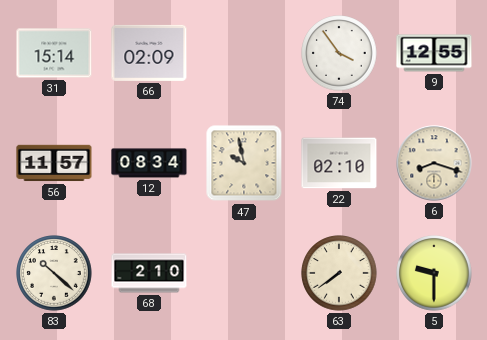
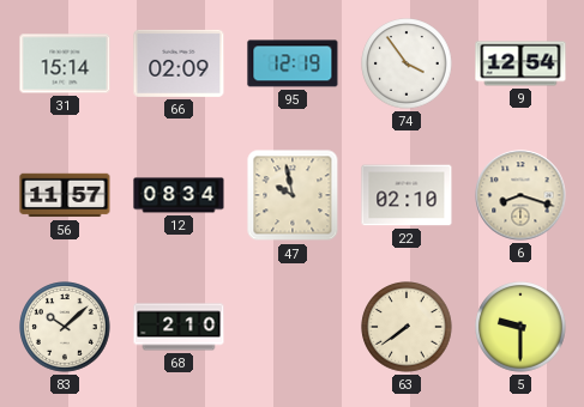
95: none -> 12:19 (293, 63)
9: 12:55 -> 12:54 (520, 63)
83: 10:22 -> 10:08 (65, 327)
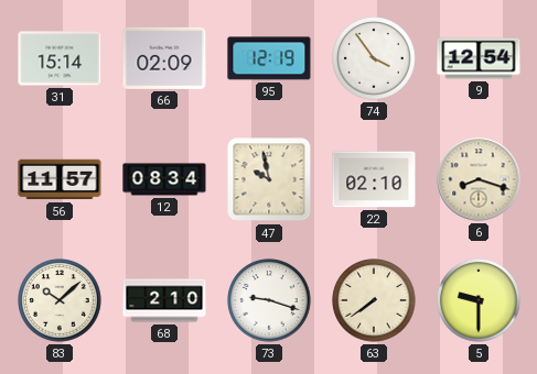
73: none -> 9:18 (269, 300)
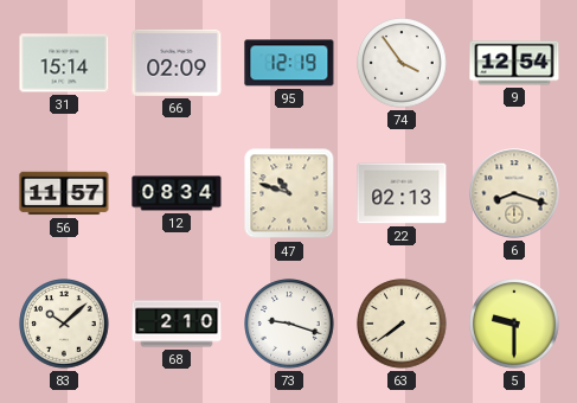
47: 9:58 -> 10:48 (289, 193)
22: 02:10 -> 02:13 (402, 193)
